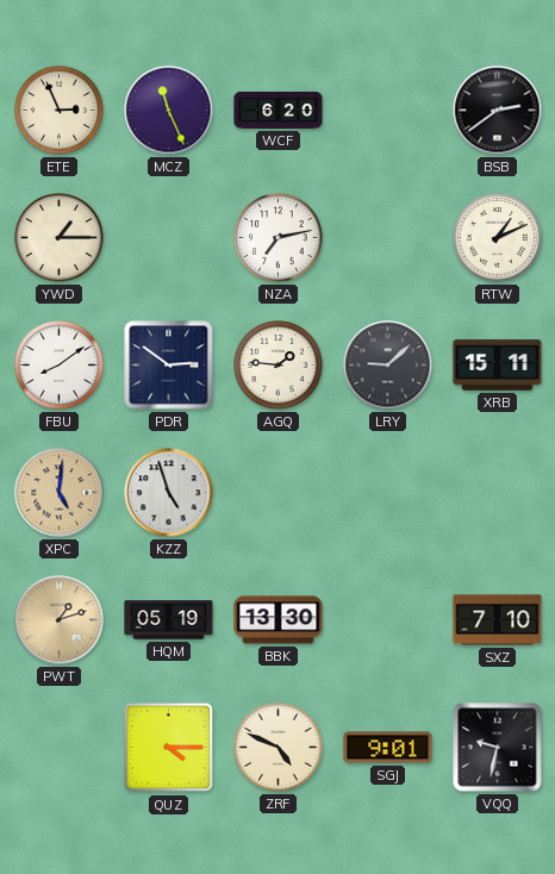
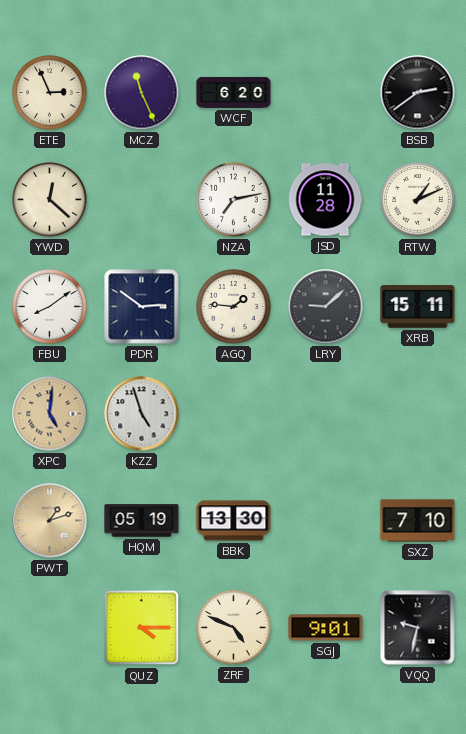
YWD: 1:15 -> 12:22 (50, 200)
JSD: none -> 11:28 (325, 200)
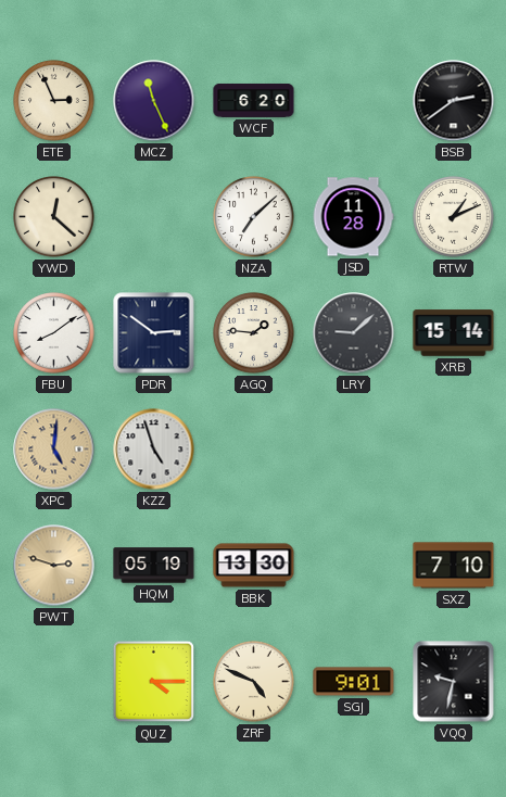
NZA: 7:13 -> 7:08 (254, 217)
XRB: 15:11 -> 15:14 (454, 333)
PWT: 1:12 -> 2:48 (54, 566)
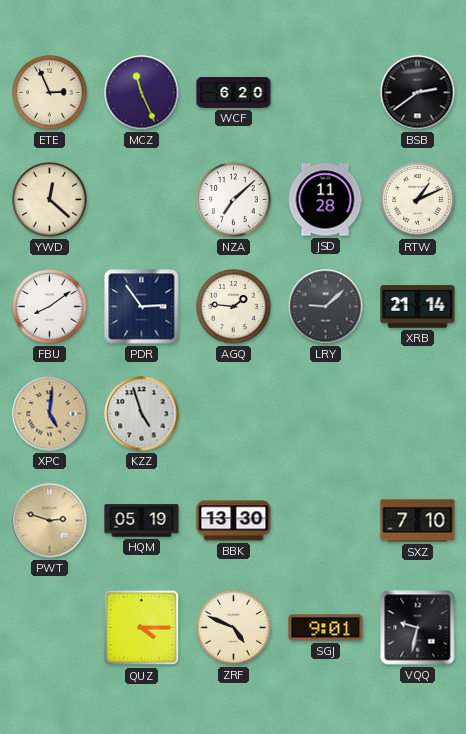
PDR: 2:51 -> 2:54 (142, 307)
XRB: 15:14 -> 21:14 (418, 307)
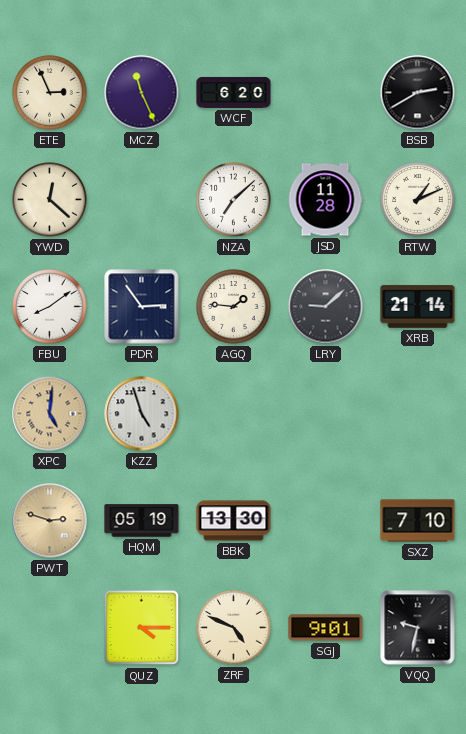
BSB: 2:39 -> 2:40 (418, 93)
